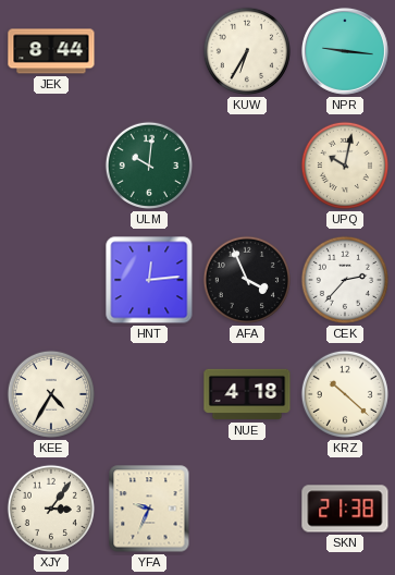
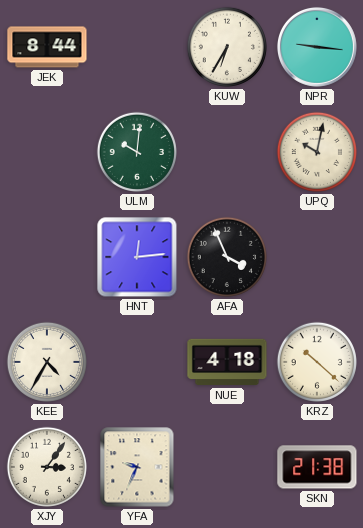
CEK: 2:37 -> none (345, 280)
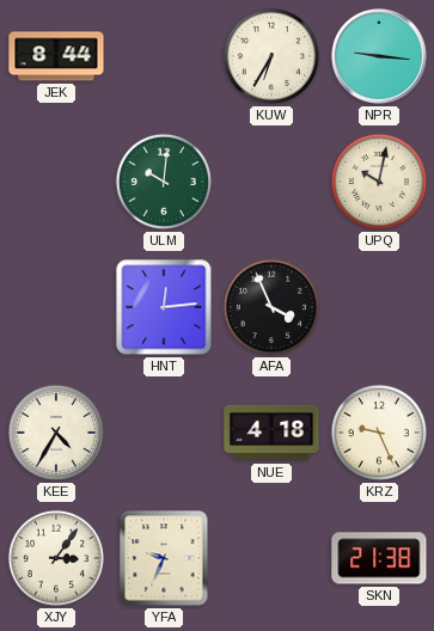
KRZ: 10:22 -> 9:26 (379, 433)
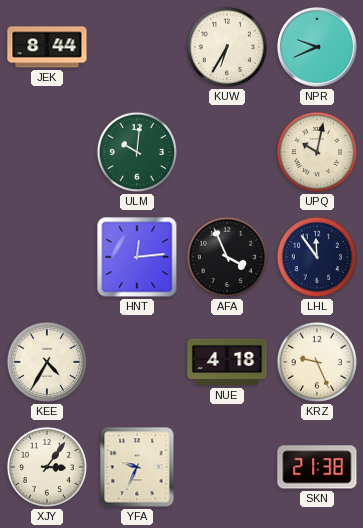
NPR: 9:16 -> 9:41 (317, 47)
LHL: none -> 11:54 (317, 257)
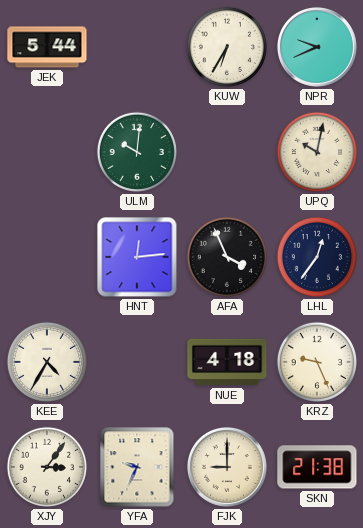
JEK: 8:44 -> 5:44 (47, 47)
LHL: 11:54 -> 12:36 (317, 257)
FJK: none -> 9:00 (227, 467)
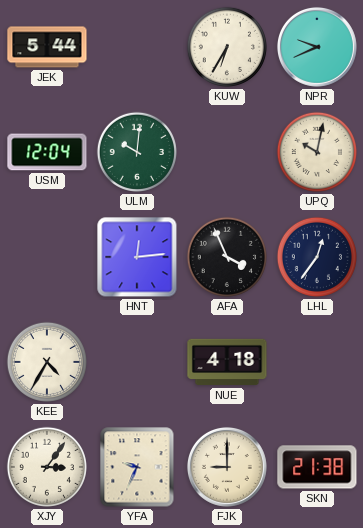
USM: none -> 12:04 (47, 152)
KRZ: 9:26 -> none (317, 362)
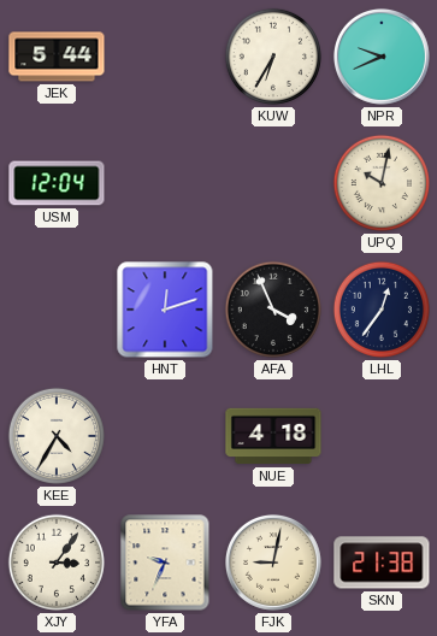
ULM: 10:01 -> none (137, 152)
HNT: 12:14 -> 12:12 (165, 310)
FJK: 9:00 -> 9:02 (273, 563)
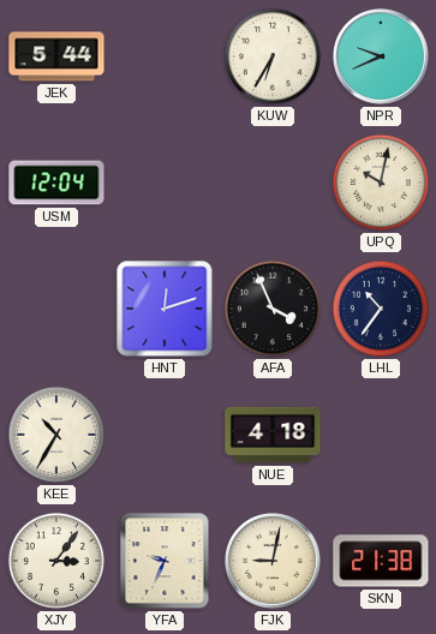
LHL: 12:36 -> 10:36 (381, 309)
KEE: 4:35 -> 10:35 (56, 435)
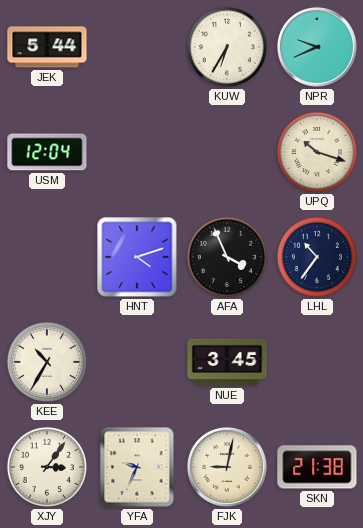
UPQ: 10:02 -> 10:18 (317, 152)
HNT: 12:12 -> 4:12 (137, 257)
NUE: 4:18 -> 3:45 (227, 362)
